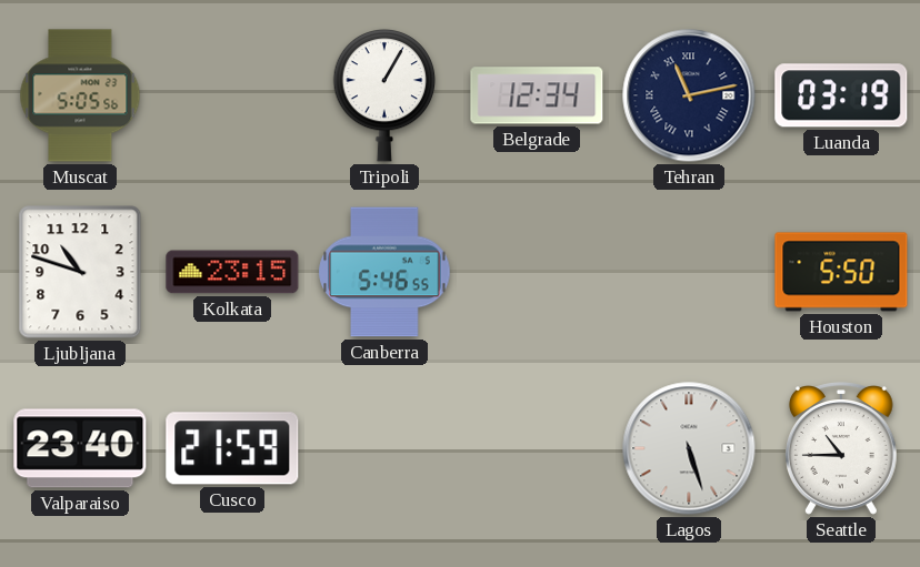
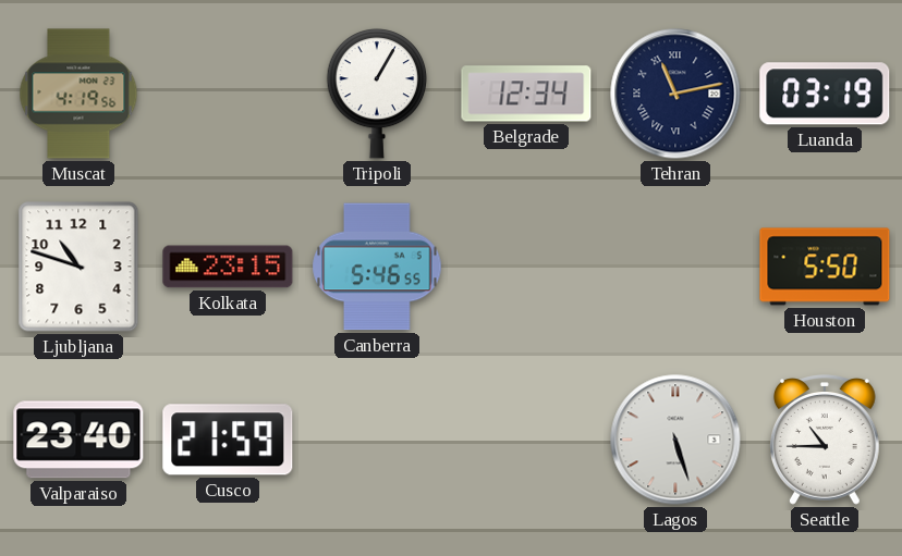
Muscat: 5:05 -> 4:19 (78, 94)
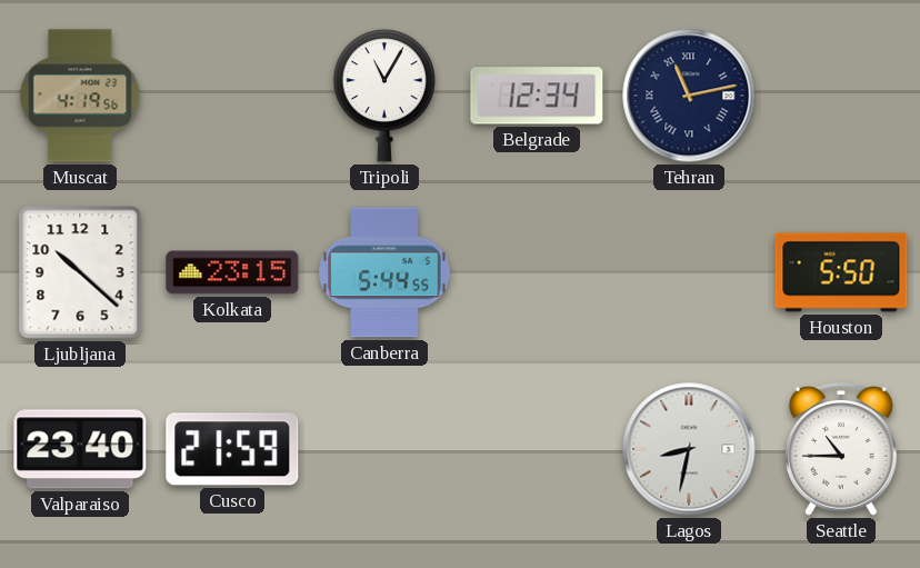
Tripoli: 1:05 -> 11:05 (384, 96)
Luanda: 03:19 -> none (825, 94)
Ljubljana: 10:48 -> 10:22 (80, 272)
Canberra: 5:46 -> 5:44 (384, 272)
Lagos: 5:27 -> 8:32 (689, 449)
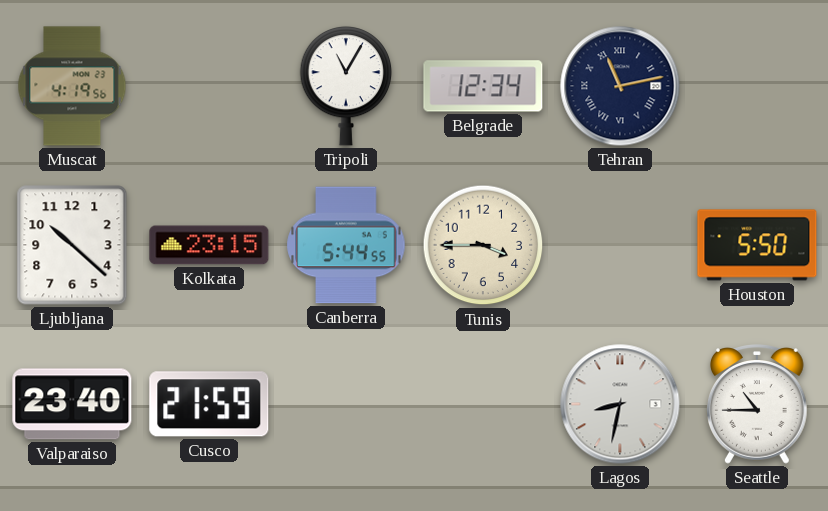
Tunis: none -> 3:45 (483, 245)
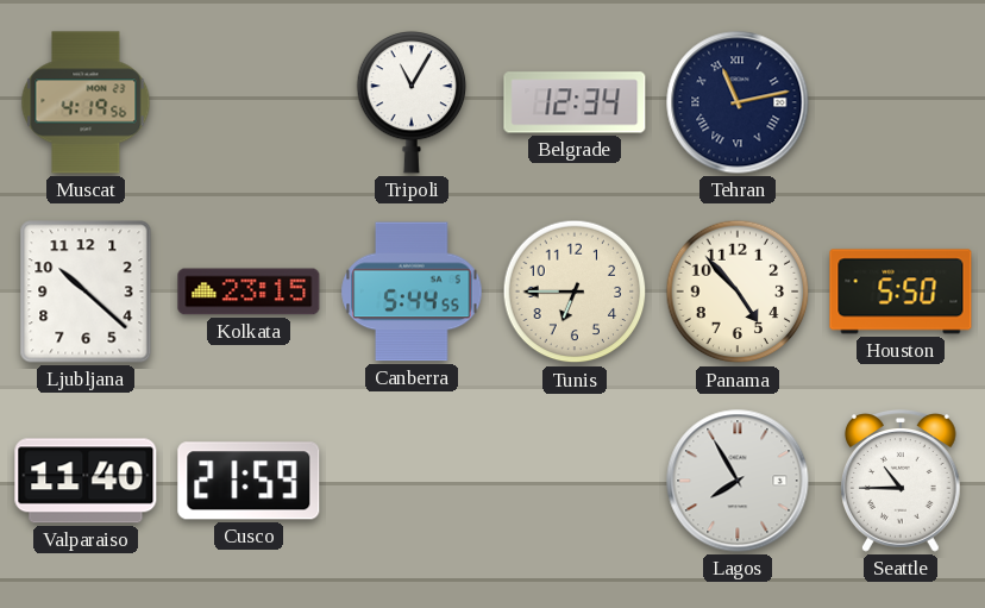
Tunis: 3:45 -> 6:45 (575, 292)
Panama: none -> 4:53 (738, 292)
Valparaiso: 23:40 -> 11:40 (86, 481)
Lagos: 8:32 -> 7:55 (738, 481)
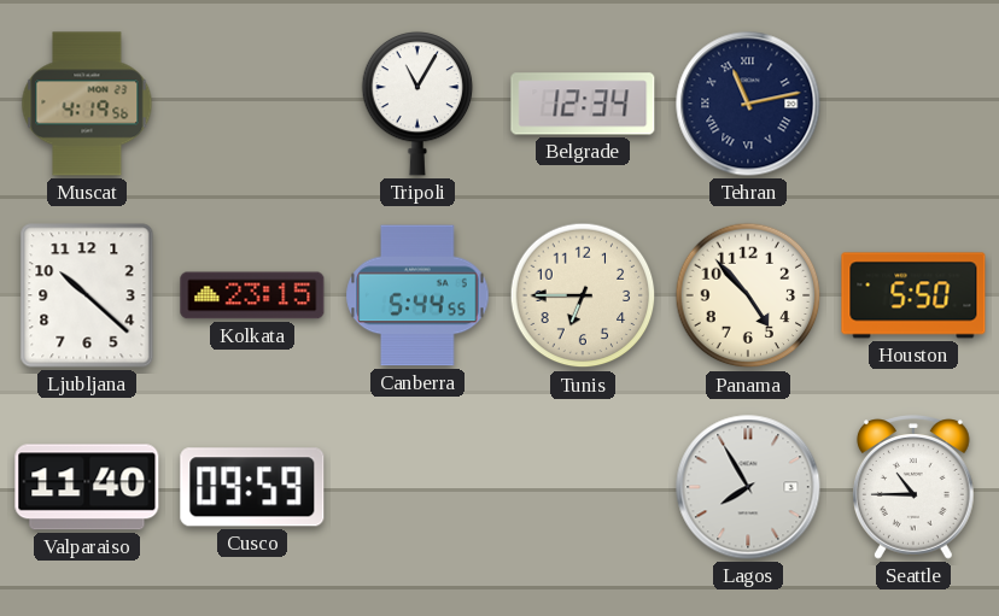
Cusco: 21:59 -> 09:59 (252, 487)
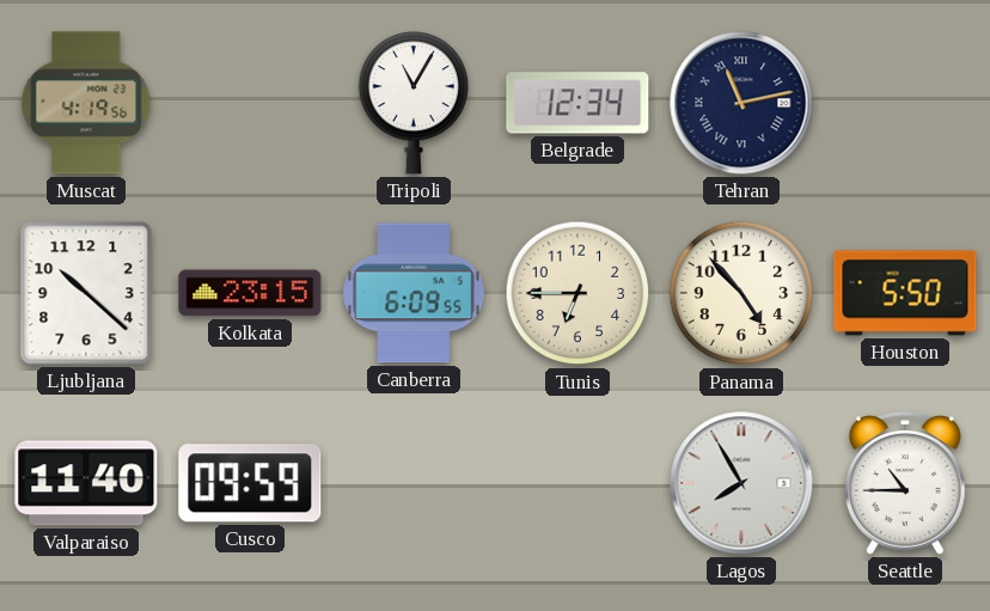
Canberra: 5:44 -> 6:09 (414, 293)
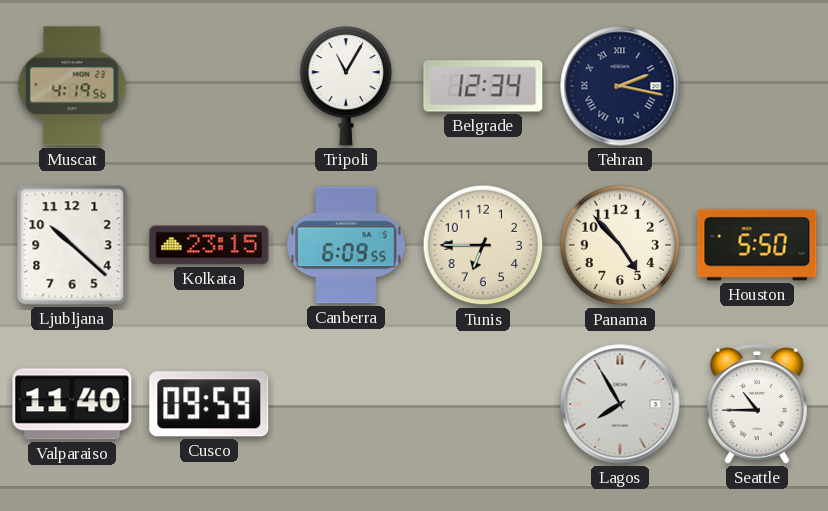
Tehran: 11:13 -> 2:17 (620, 86)
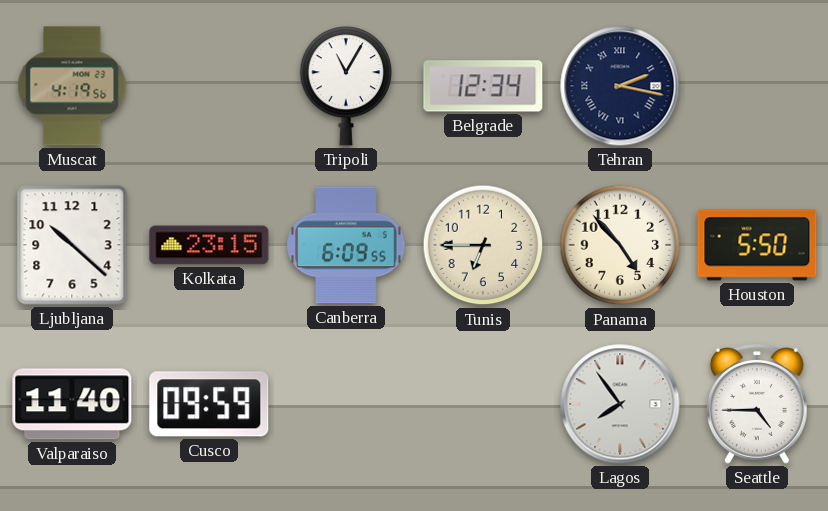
Lagos: 7:55 -> 7:54 (620, 404)
Seattle: 10:45 -> 4:45 (758, 404)
